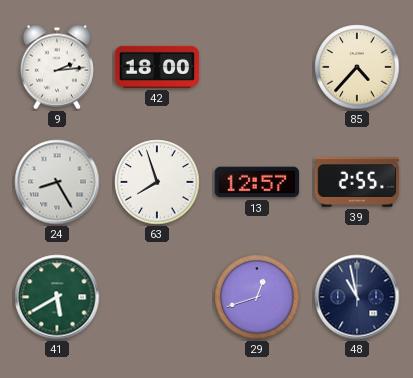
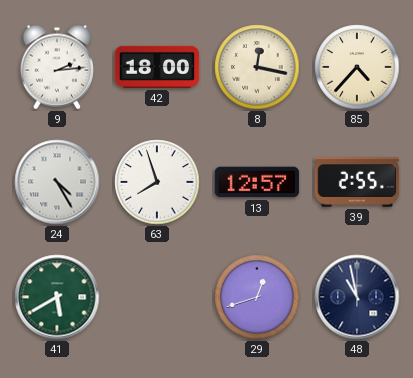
8: none -> 12:17 (257, 67)
24: 8:25 -> 4:25 (57, 182)
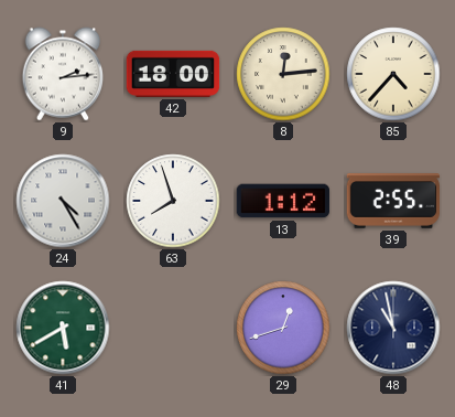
8: 12:17 -> 12:14 (283, 74)
13: 12:57 -> 1:12 (283, 201)
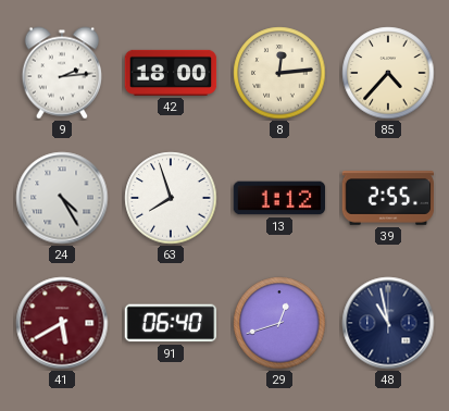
41 dial: green -> burgundy (62, 323)
91: none -> 06:40 (171, 323)
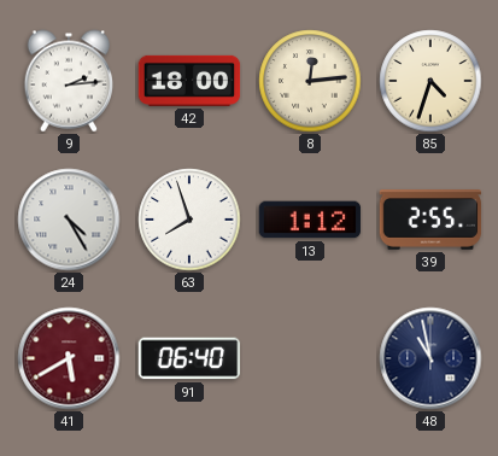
85: 4:37 -> 4:33 (430, 81)
29: 12:42 -> none (279, 323)
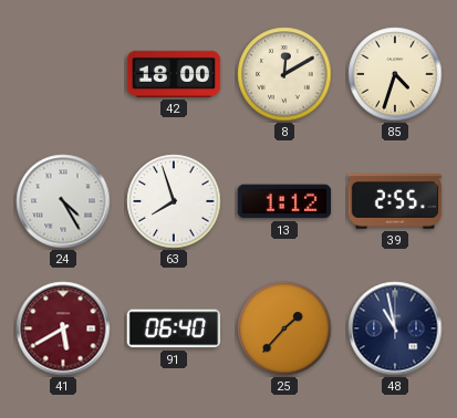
9: 2:14 -> none (69, 81)
8: 12:14 -> 12:10 (284, 74)
25: none -> 1:37 (284, 328)
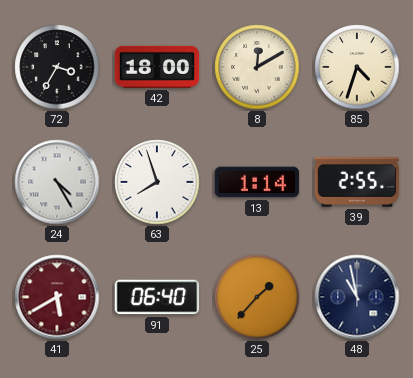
72: none -> 3:35 (57, 67)
13: 1:12 -> 1:14 (257, 182)
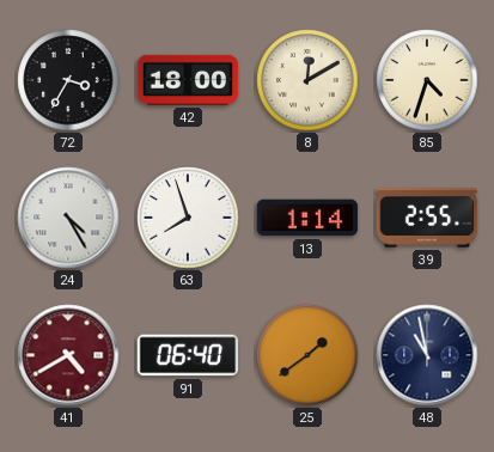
41: 5:40 -> 4:40 (68, 355)
25: 1:37 -> 1:39 (307, 355)
